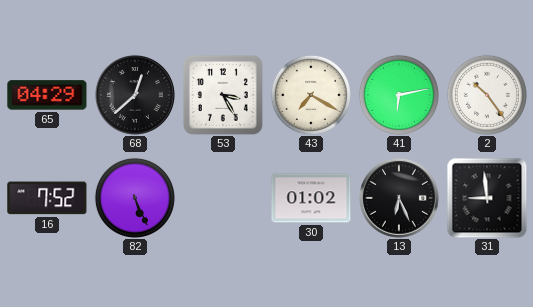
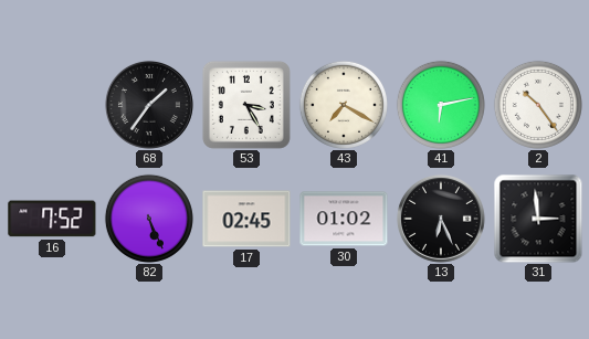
65: 04:29 -> none (47, 95)
68: 12:38 -> 1:36 (149, 105)
17: none -> 02:45 (246, 219)
31: 8:59 -> 2:59 (538, 219)
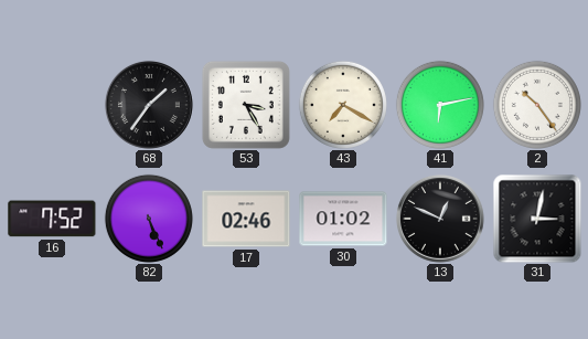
17: 02:45 -> 02:46 (246, 219)
13: 6:26 -> 12:49 (440, 219)
31: 2:59 -> 3:02 (537, 219)
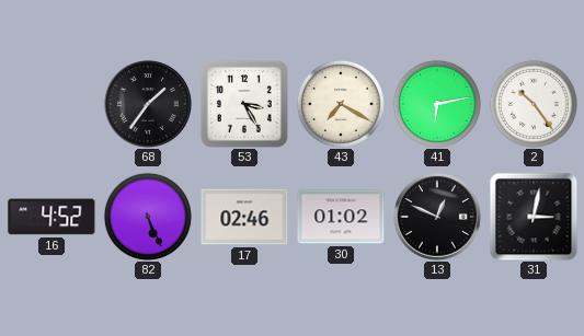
16: 7:52 -> 4:52 (51, 217)
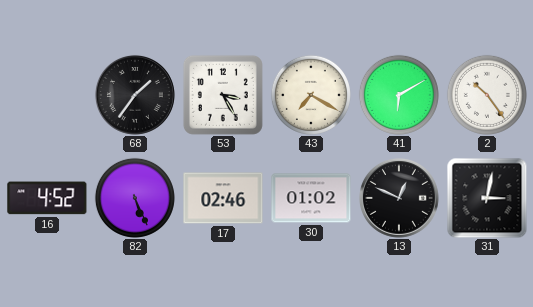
41: 6:13 -> 6:10 (399, 95)
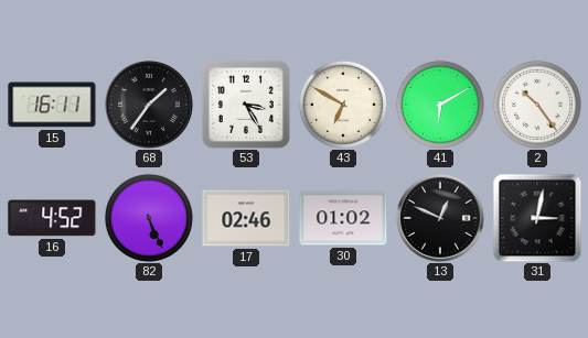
15: none -> 16:11 (52, 105)
43: 7:20 -> 6:50 (343, 105)
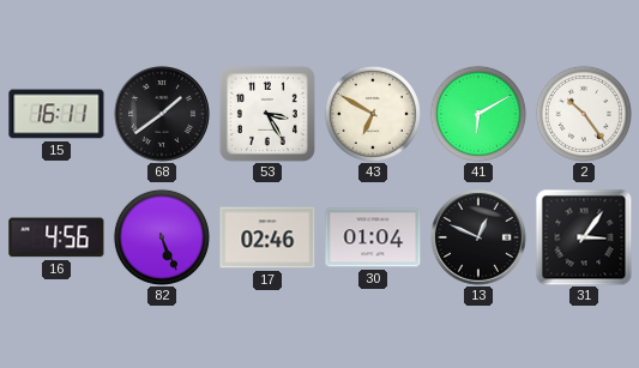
68: 1:36 -> 1:39 (162, 114)
16: 4:52 -> 4:56 (56, 237)
30: 01:02 -> 01:04 (373, 237)
31: 3:02 -> 3:06 (584, 237)
